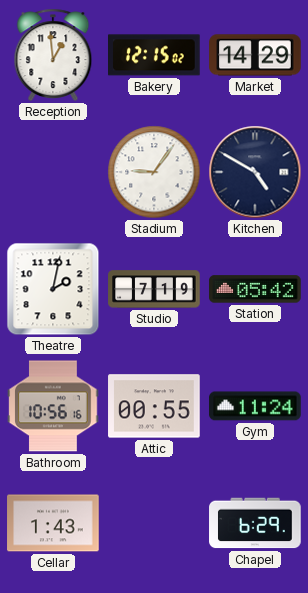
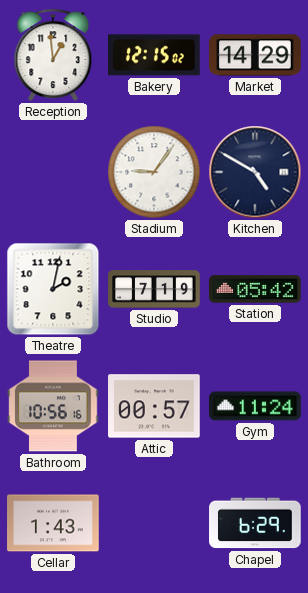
Attic: 00:55 -> 00:57 (154, 406)
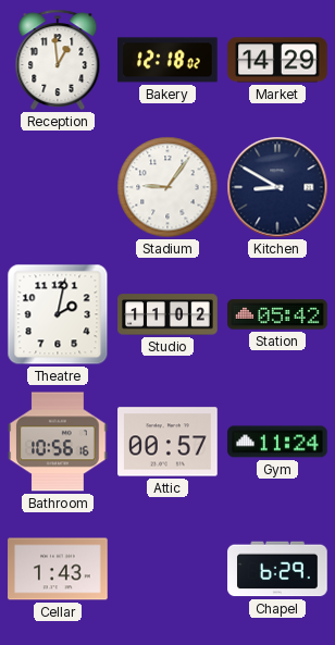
Bakery: 12:15 -> 12:18 (169, 60)
Kitchen: 4:50 -> 8:50 (277, 187)
Studio: 7:19 -> 11:02 (167, 314)
